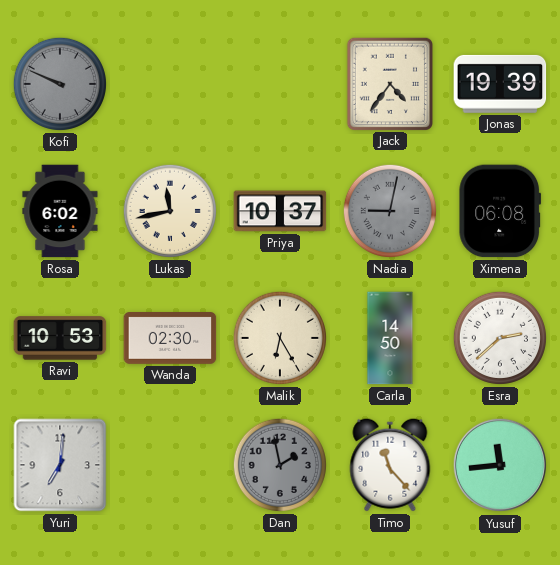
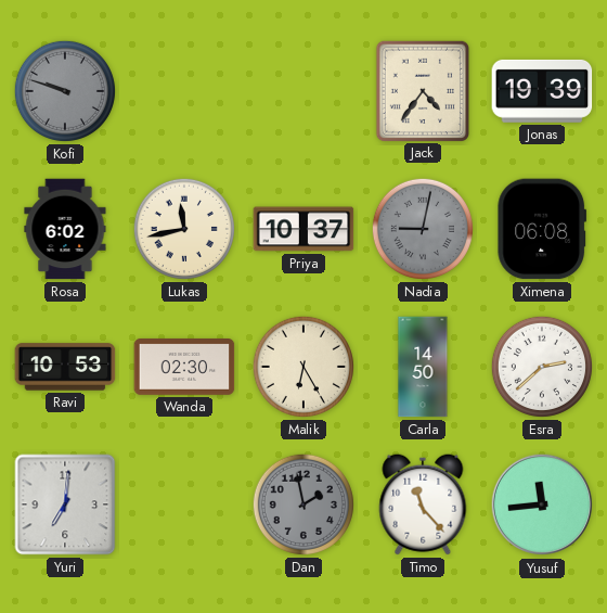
Kofi: 9:49 -> 9:48 (65, 91)
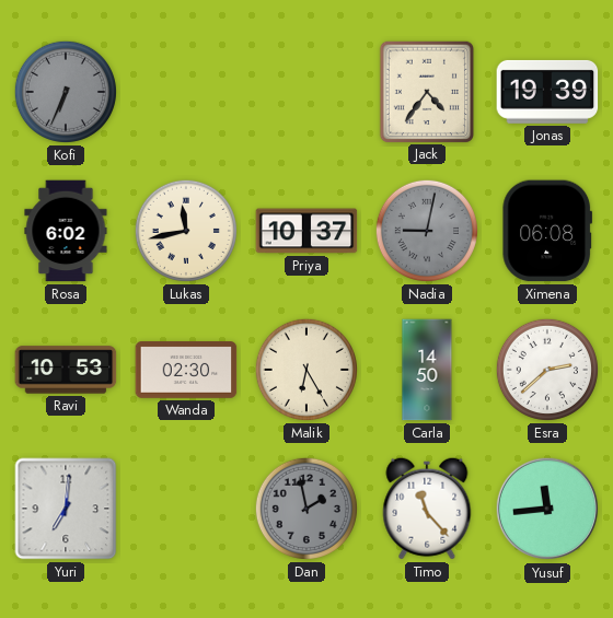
Kofi: 9:48 -> 6:34 (66, 92)
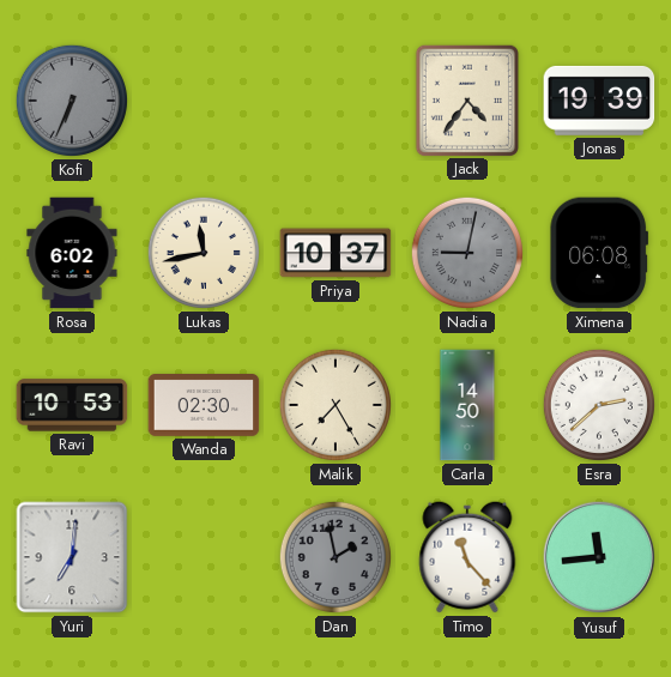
Malik: 6:25 -> 7:25 (335, 405)
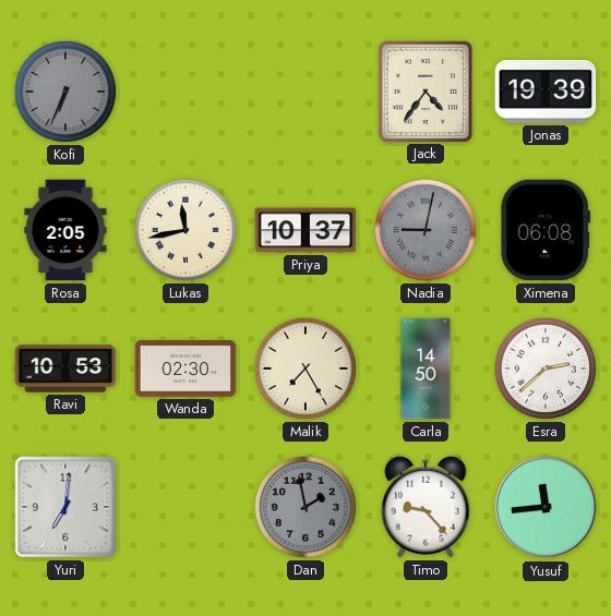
Rosa: 6:02 -> 2:05 (65, 230)
Timo: 11:23 -> 9:23 (426, 507)
